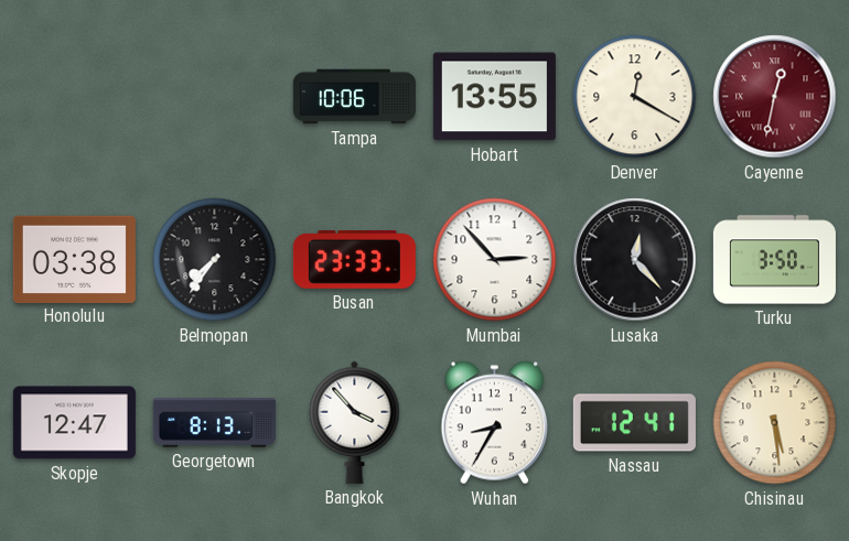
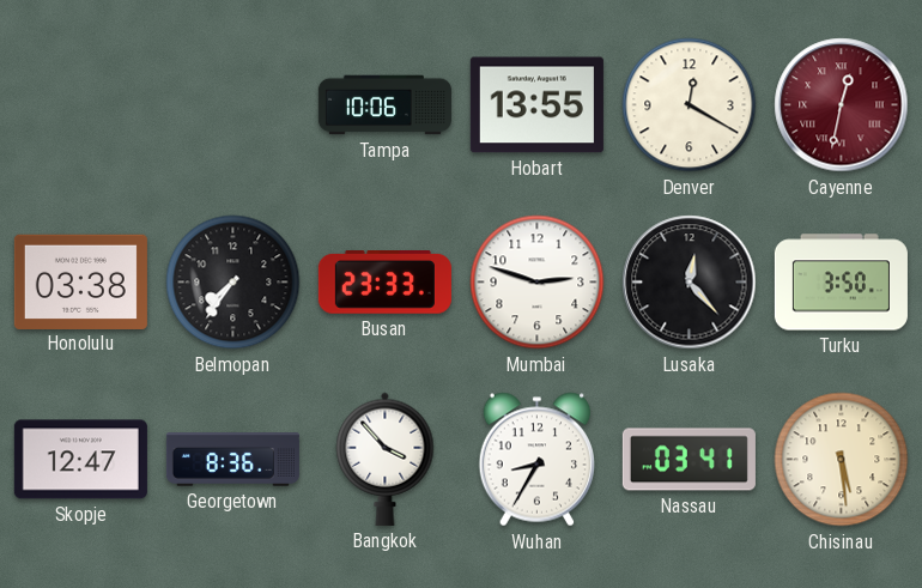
Mumbai: 2:53 -> 2:48 (538, 283)
Georgetown: 8:13 -> 8:36 (232, 460)
Nassau: 12:41 -> 03:41 (689, 460)
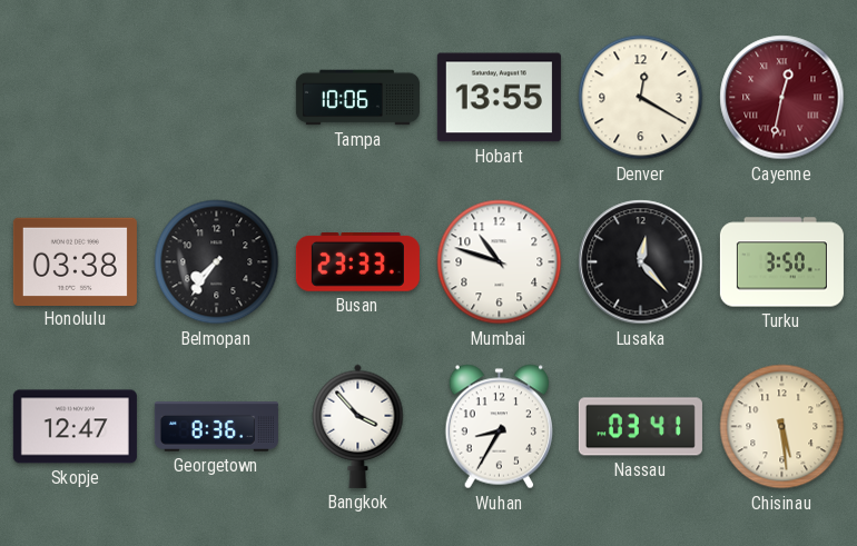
Mumbai: 2:48 -> 10:48 (500, 262)
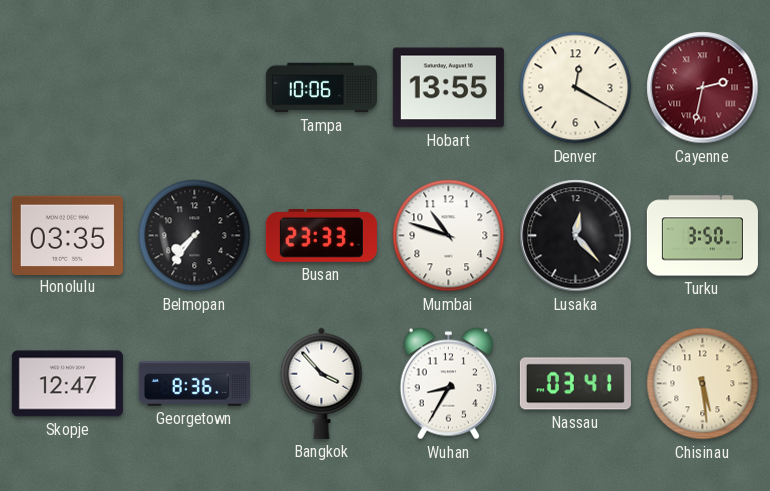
Cayenne: 12:32 -> 2:32 (703, 88)
Honolulu: 03:38 -> 03:35 (67, 235)
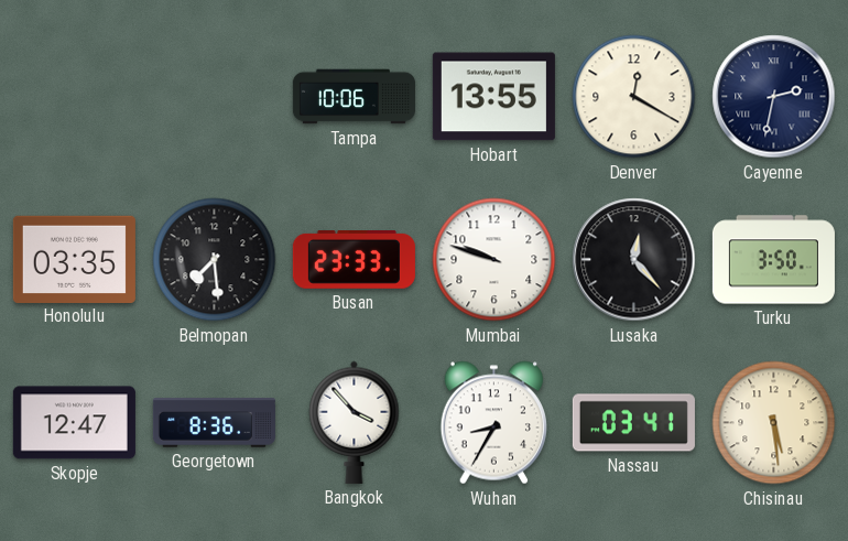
Cayenne dial: burgundy -> navy (774, 97)
Belmopan: 7:36 -> 7:29 (215, 260)
Mumbai: 10:48 -> 9:48 (494, 260)
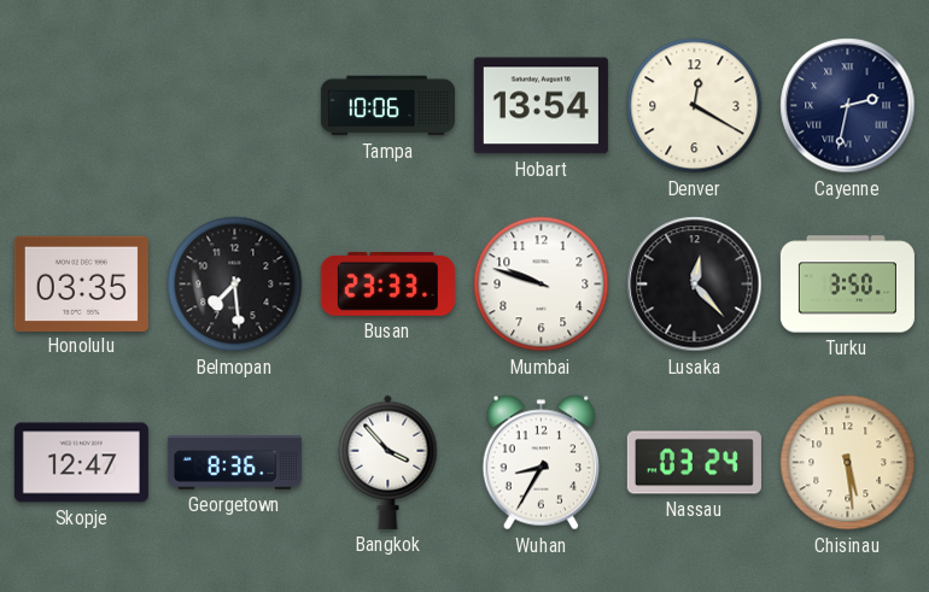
Hobart: 13:55 -> 13:54 (541, 106)
Nassau: 03:41 -> 03:24 (694, 463)
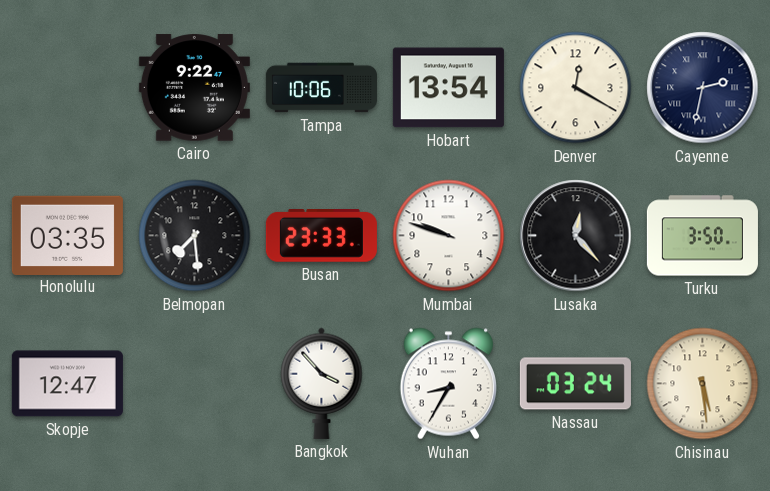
Cairo: none -> 9:22 (194, 88)
Georgetown: 8:36 -> none (234, 463)
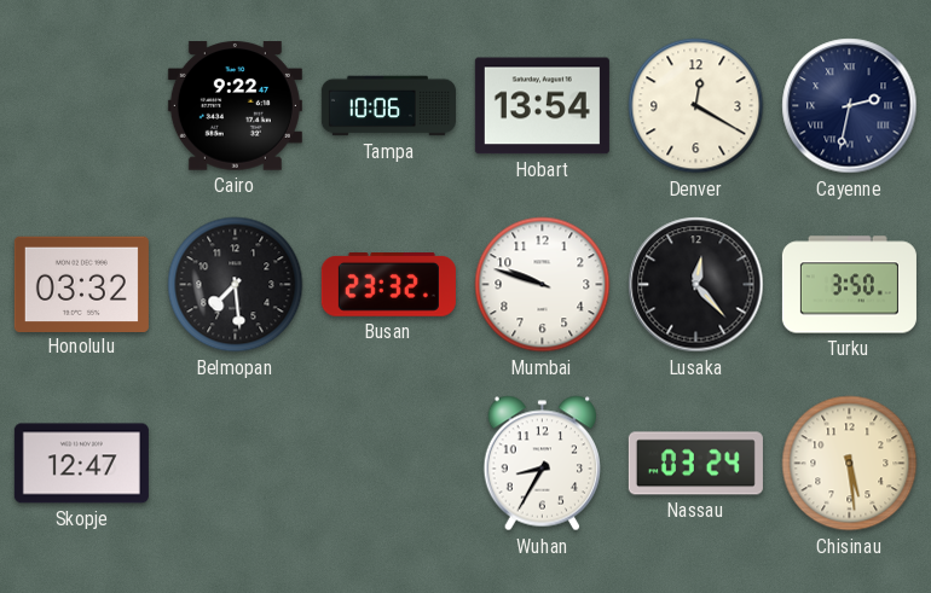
Honolulu: 03:35 -> 03:32 (81, 284)
Busan: 23:33 -> 23:32 (388, 285)
Bangkok: 3:53 -> none (322, 383)
